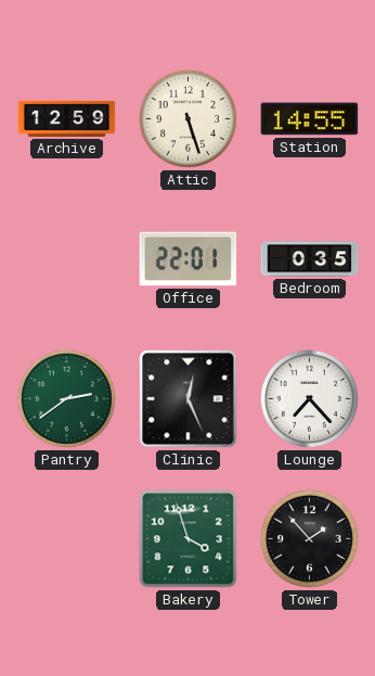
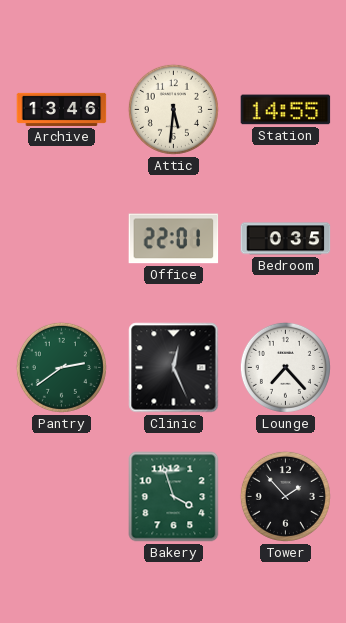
Archive: 12:59 -> 13:46 (62, 109)
Attic: 5:27 -> 5:31 (173, 109)
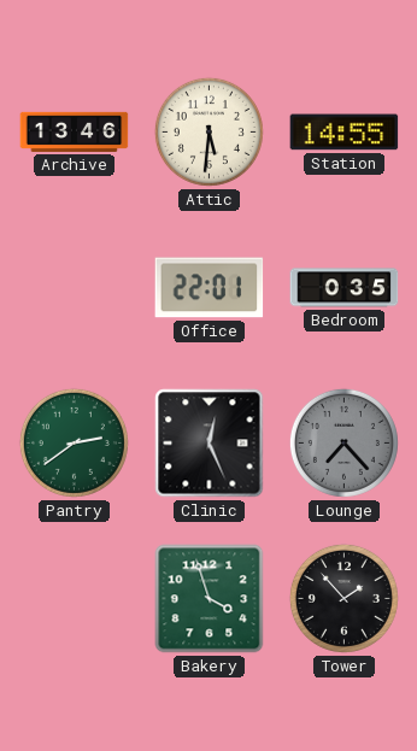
Lounge dial: white -> grey (343, 442)
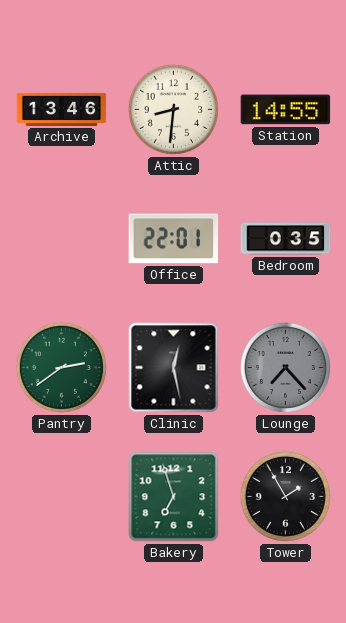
Attic: 5:31 -> 8:31 (173, 109)
Clinic: 12:26 -> 12:28 (174, 368)
Bakery: 3:57 -> 6:57 (174, 497)
Tower: 1:53 -> 1:55 (285, 496)
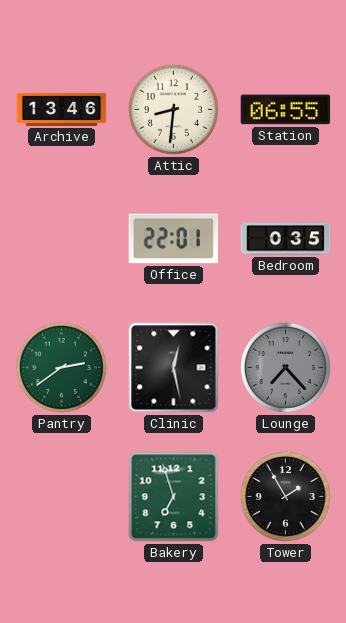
Station: 14:55 -> 06:55 (286, 110)
